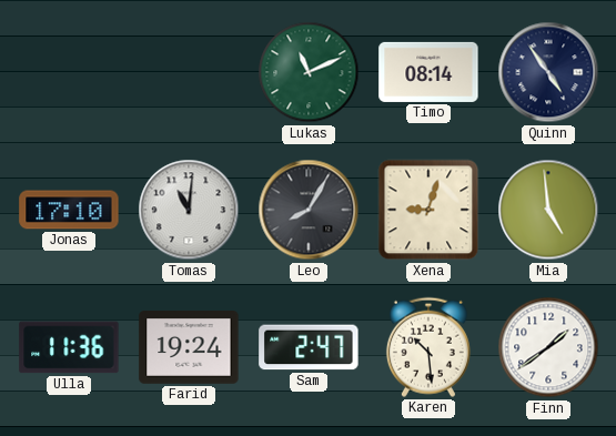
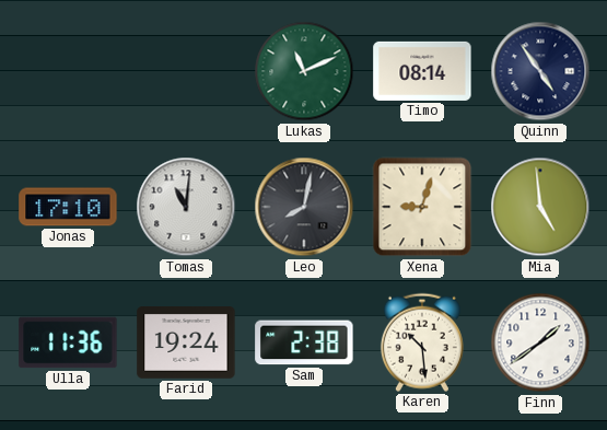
Leo: 8:05 -> 8:02 (304, 207)
Sam: 2:47 -> 2:38 (304, 342)
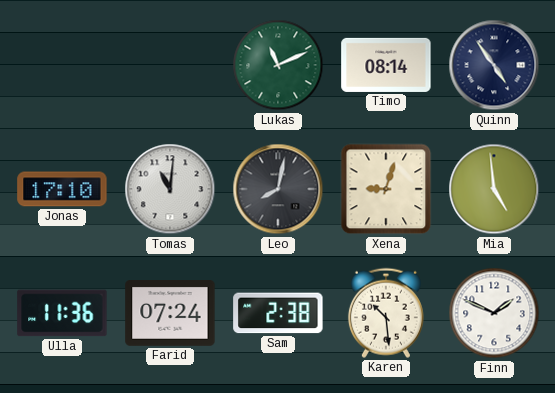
Farid: 19:24 -> 07:24 (170, 314)
Finn: 1:39 -> 1:49 (494, 313)
